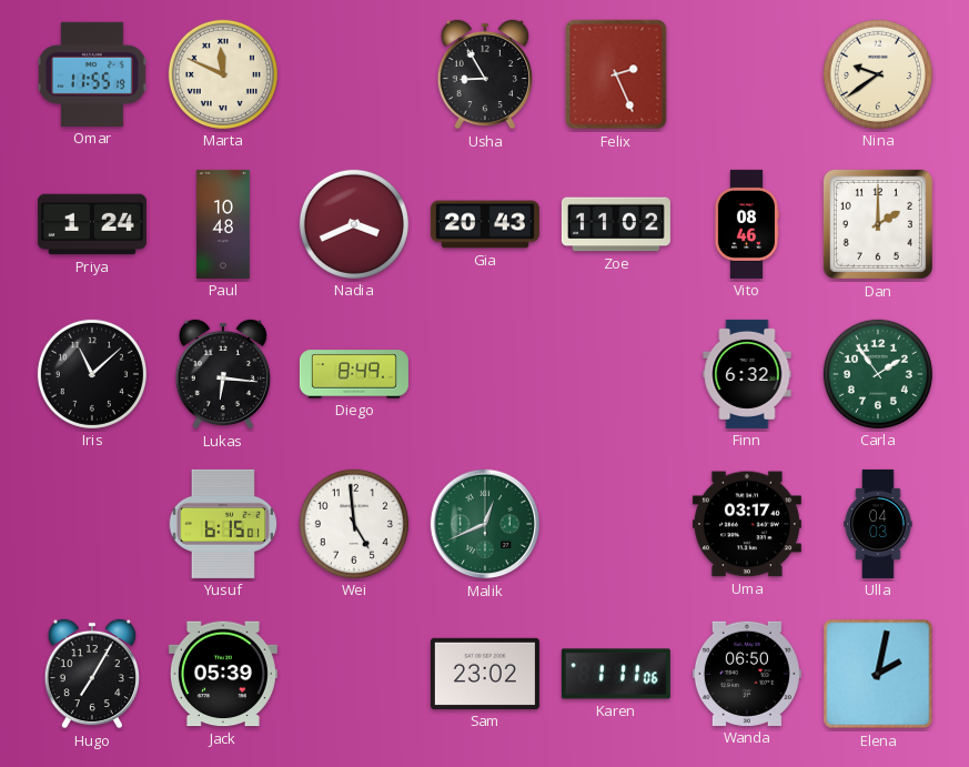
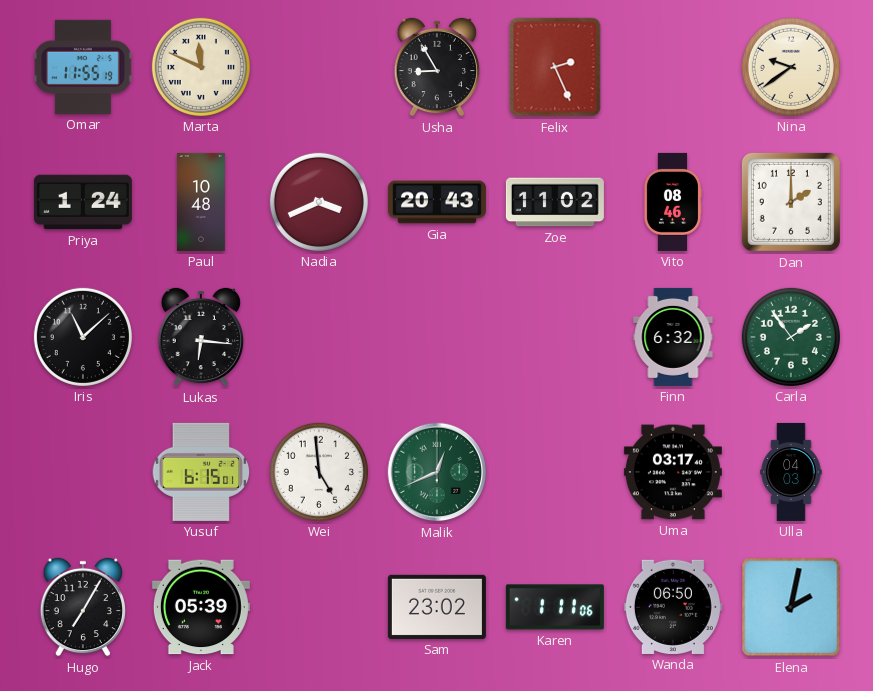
Diego: 8:49 -> none (354, 374)
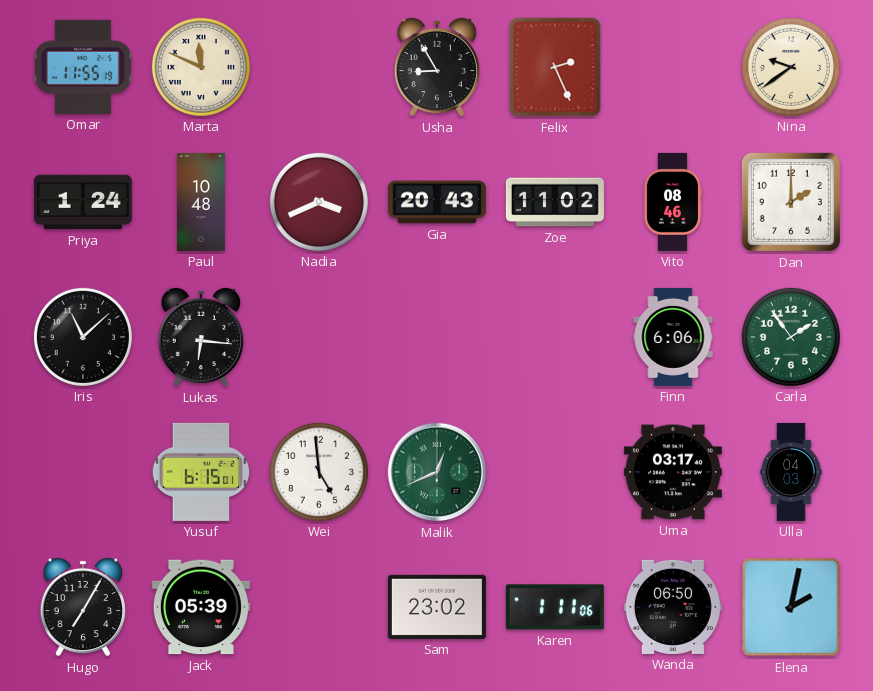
Finn: 6:32 -> 6:06 (673, 337)
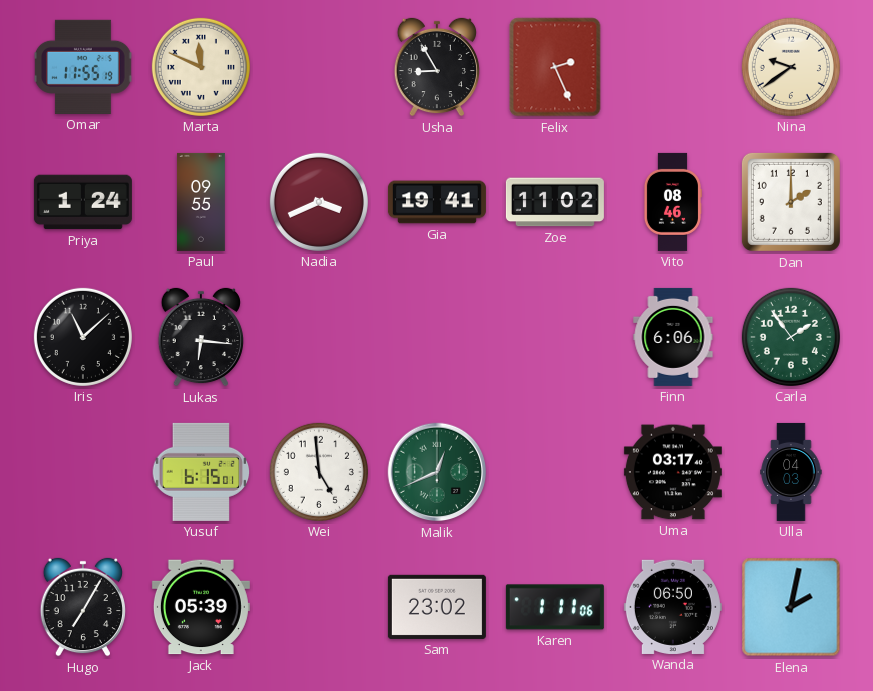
Paul: 10:48 -> 09:55 (201, 202)
Gia: 20:43 -> 19:41 (437, 202)
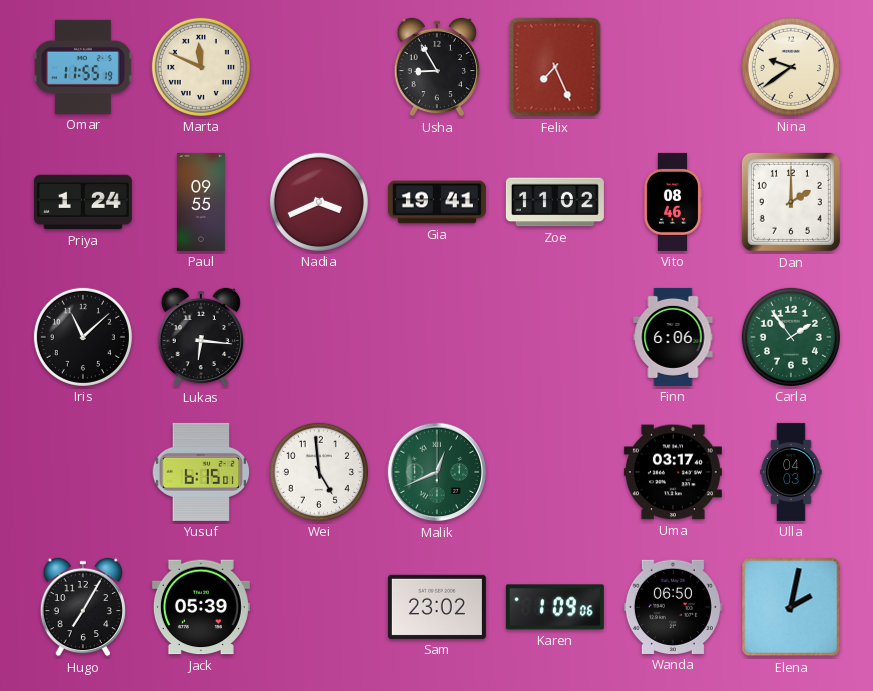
Felix: 2:26 -> 7:26 (555, 67)
Karen: 1:11 -> 1:09 (555, 607)
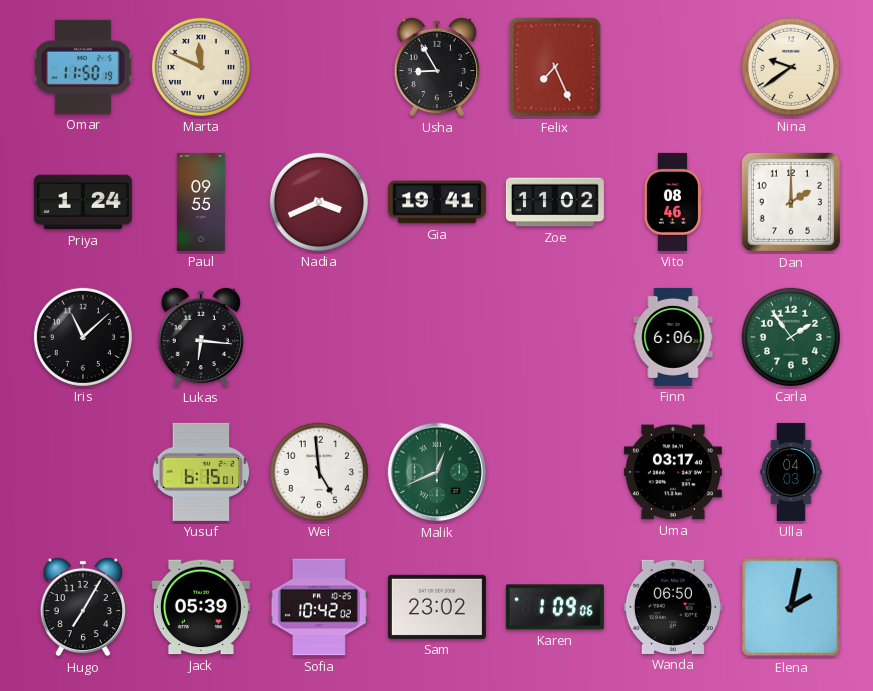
Omar: 11:55 -> 11:50 (84, 67)
Sofia: none -> 10:42 (319, 607)
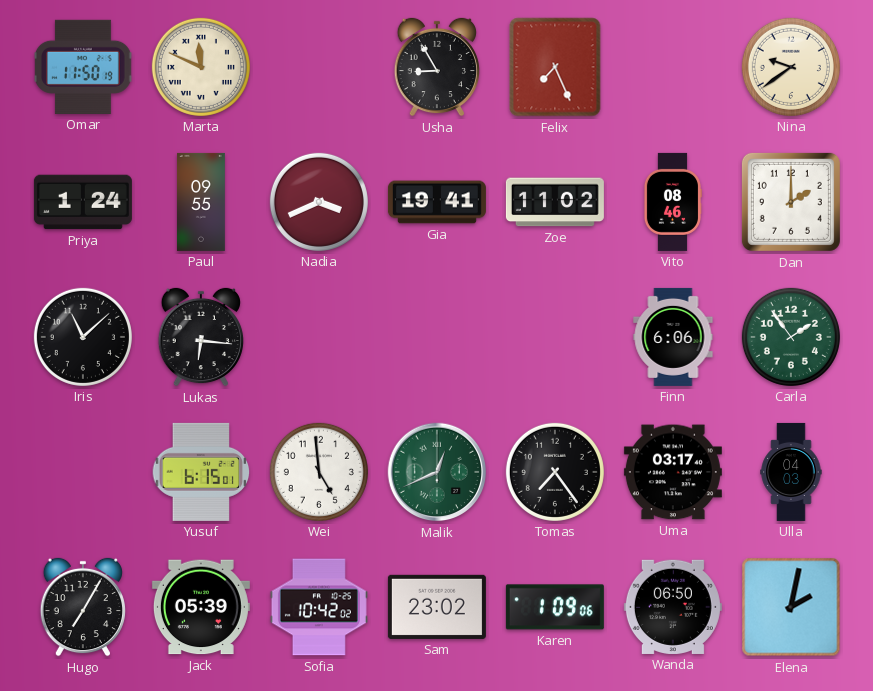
Tomas: none -> 7:24 (555, 472)
